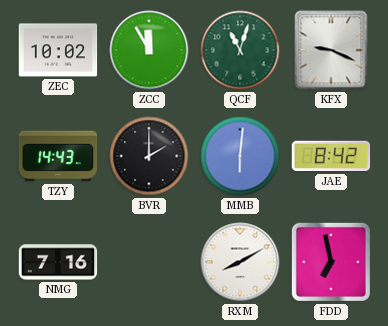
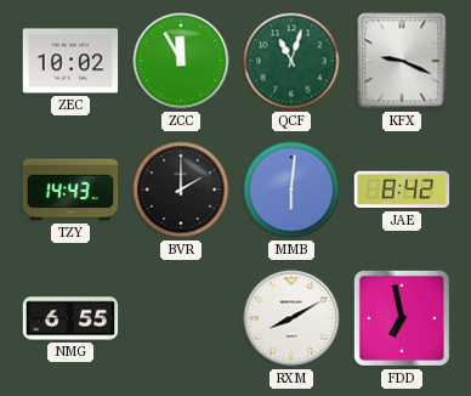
NMG: 7:16 -> 6:55 (70, 318)
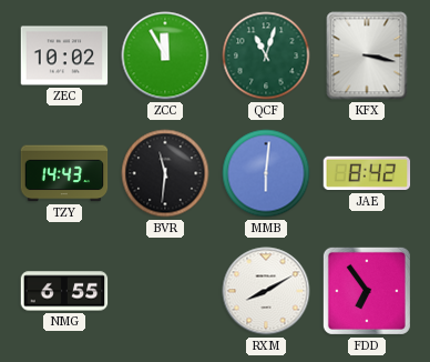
KFX: 9:19 -> 3:17 (367, 56)
BVR: 2:00 -> 11:31 (165, 173)
FDD: 6:58 -> 6:54 (367, 291)
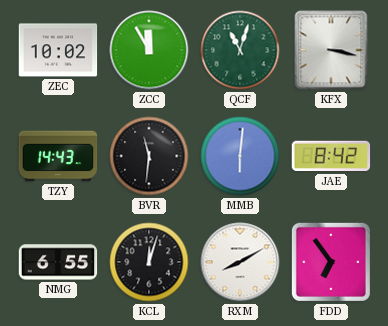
KCL: none -> 12:03 (149, 262)
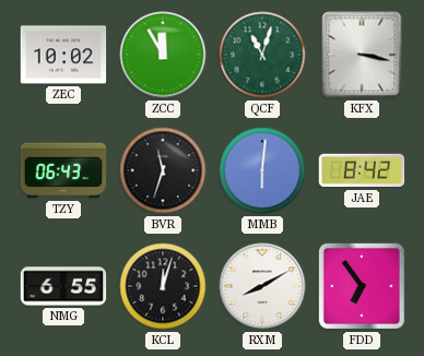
TZY: 14:43 -> 06:43 (63, 170)
BVR: 11:31 -> 11:33 (163, 170)
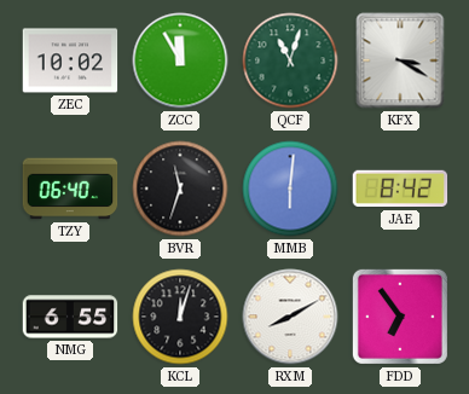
KFX: 3:17 -> 3:20 (400, 60)
TZY: 06:43 -> 06:40 (70, 189)
